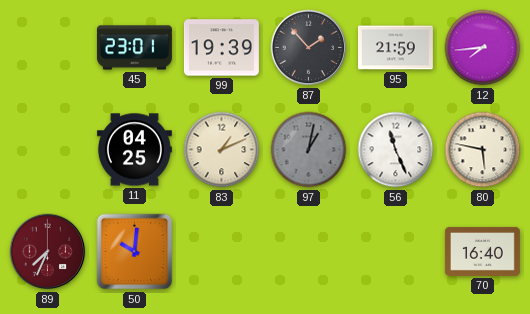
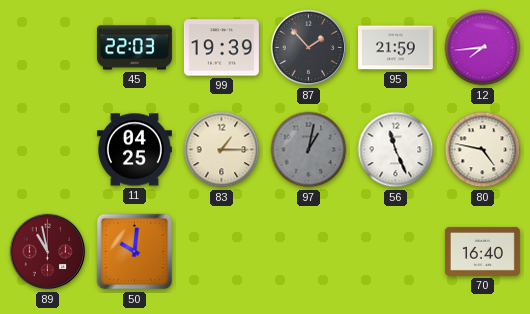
45: 23:01 -> 22:03 (134, 48)
83: 1:11 -> 1:15 (222, 150)
80: 5:47 -> 4:47 (483, 150)
89: 7:34 -> 10:58 (48, 252)
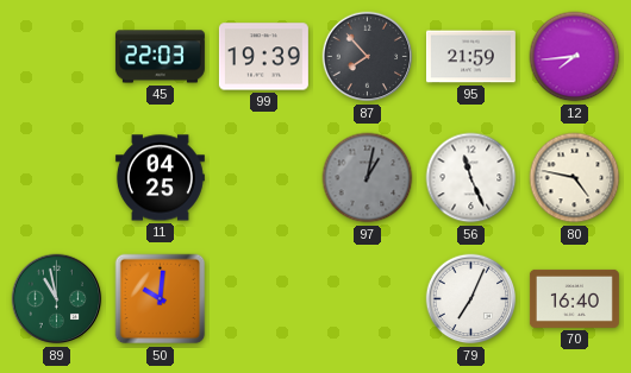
87: 1:53 -> 7:53 (368, 57)
83: 1:15 -> none (222, 150)
89 dial: burgundy -> green (57, 299)
79: none -> 7:04 (471, 299)
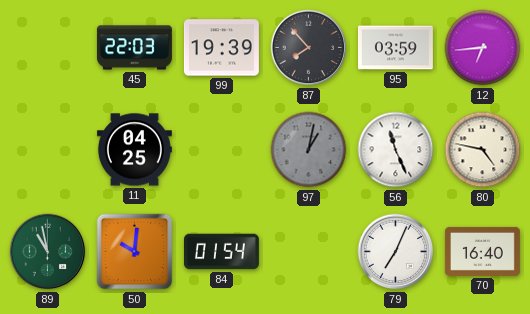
95: 21:59 -> 03:59 (395, 48)
12: 7:44 -> 6:44 (483, 48)
84: none -> 01:54 (221, 252)
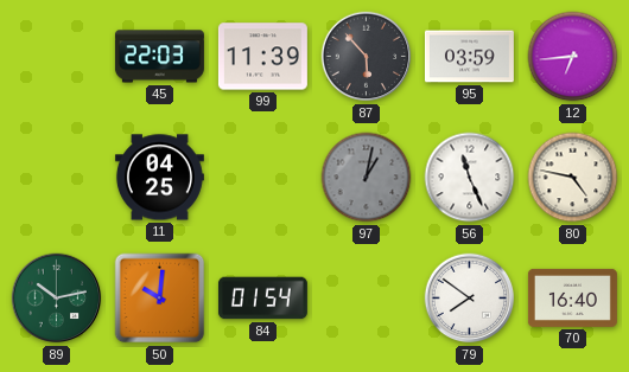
99: 19:39 -> 11:39 (262, 57)
87: 7:53 -> 5:53 (367, 57)
89: 10:58 -> 10:13 (57, 299)
79: 7:04 -> 7:51 (470, 299)
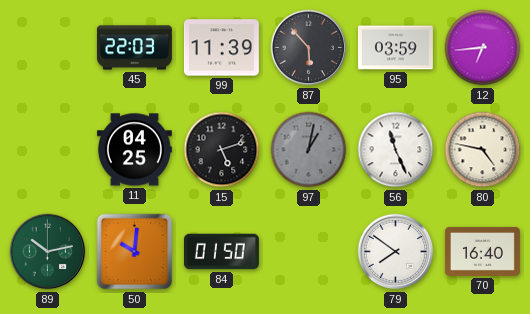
15: none -> 5:12 (222, 150)
84: 01:54 -> 01:50 (221, 252)
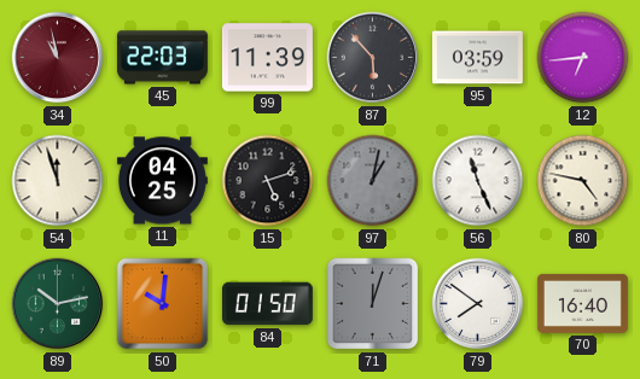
34: none -> 10:58 (58, 58)
54: none -> 11:57 (58, 181)
71: none -> 12:03 (373, 304)
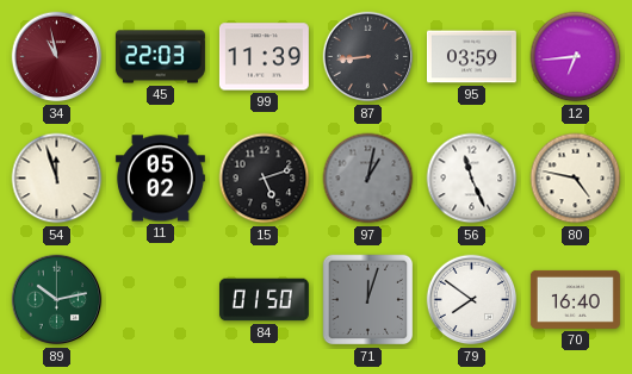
87: 5:53 -> 8:44 (368, 57)
11: 04:25 -> 05:02 (160, 179)
50: 10:01 -> none (163, 304)
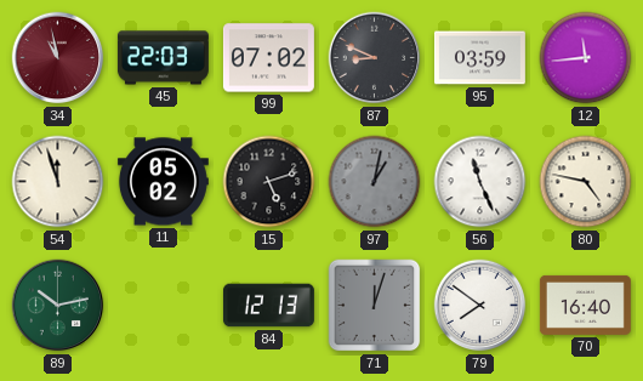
99: 11:39 -> 07:02 (268, 58)
87: 8:44 -> 8:49 (375, 58)
12: 6:44 -> 11:44 (586, 58)
84: 01:50 -> 12:13 (268, 306)
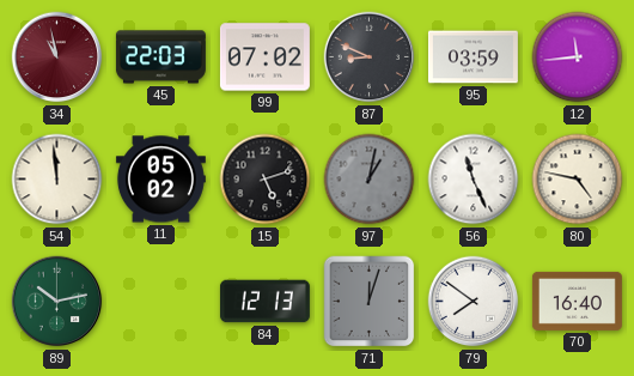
54: 11:57 -> 11:59 (57, 180)
